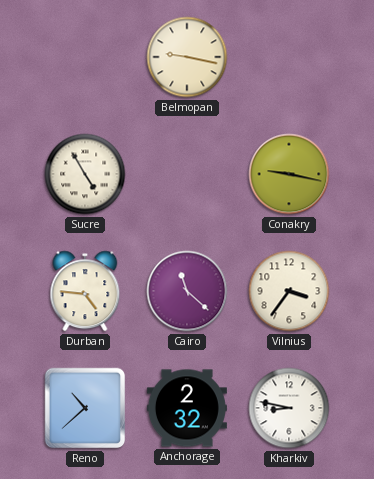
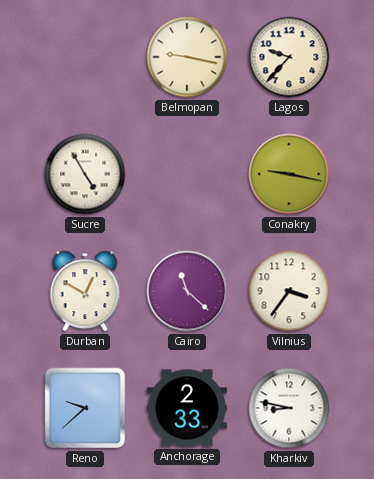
Lagos: none -> 9:37 (289, 57)
Durban: 4:46 -> 12:50 (85, 291)
Reno: 10:38 -> 9:38 (85, 408)
Anchorage: 2:32 -> 2:33 (187, 408)
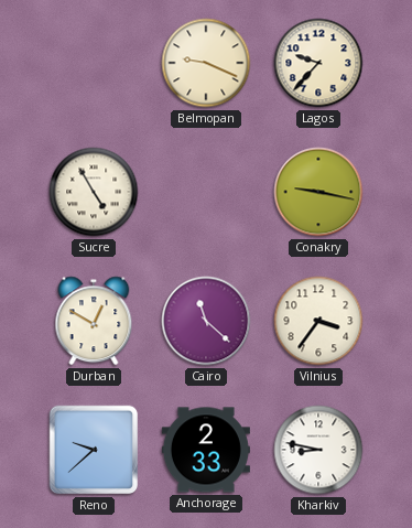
Belmopan: 9:17 -> 9:19 (206, 63)
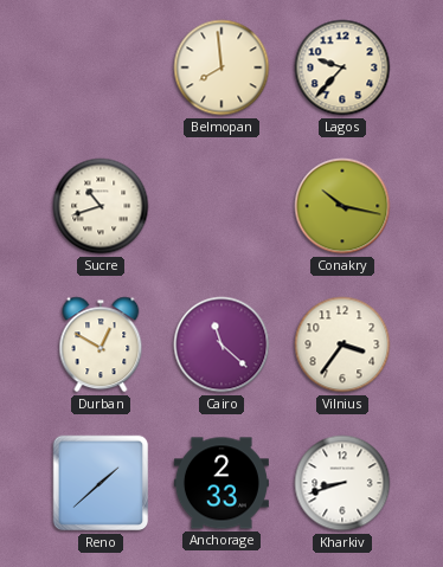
Belmopan: 9:19 -> 7:59 (221, 67)
Sucre: 4:55 -> 10:42 (101, 206)
Conakry: 9:17 -> 10:17 (342, 206)
Reno: 9:38 -> 1:38 (101, 483)
Kharkiv: 8:47 -> 8:42 (342, 483)
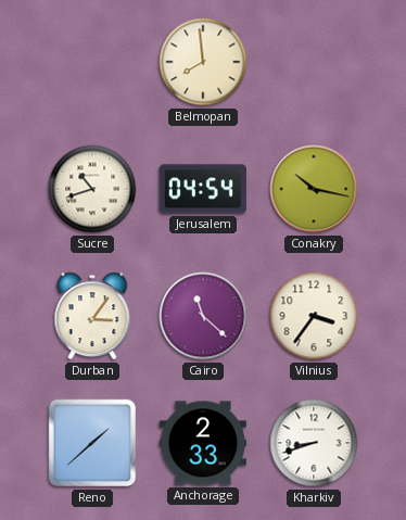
Lagos: 9:37 -> none (342, 67)
Jerusalem: none -> 04:54 (203, 189)
Durban: 12:50 -> 3:06 (92, 316)
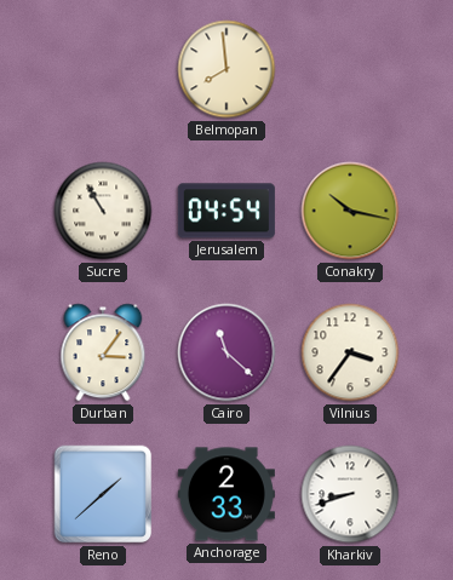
Sucre: 10:42 -> 10:55 (103, 211)
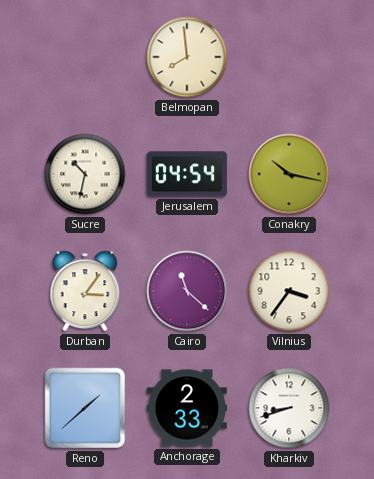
Sucre: 10:55 -> 10:32 (85, 174)
